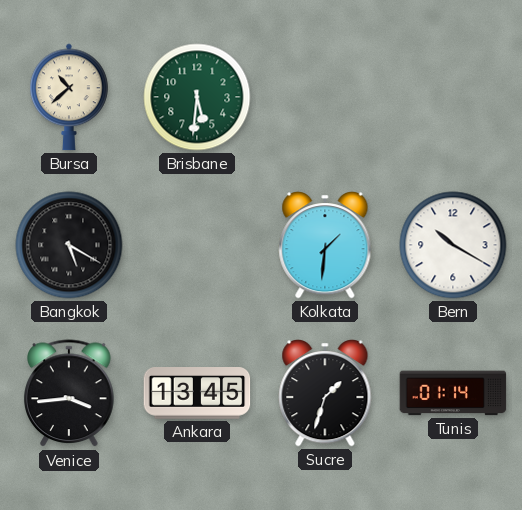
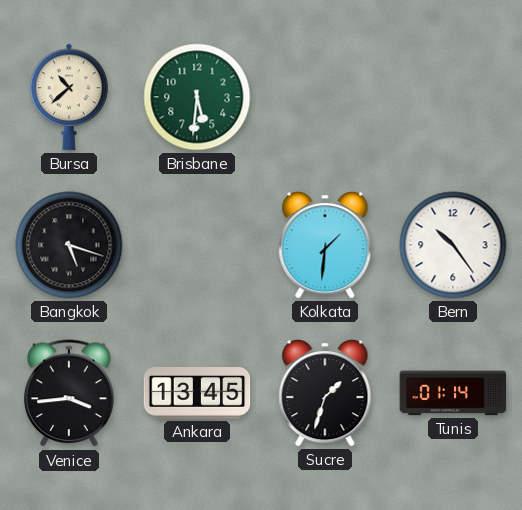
Bangkok: 5:20 -> 5:18 (69, 245)
Bern: 10:20 -> 10:24 (453, 245)
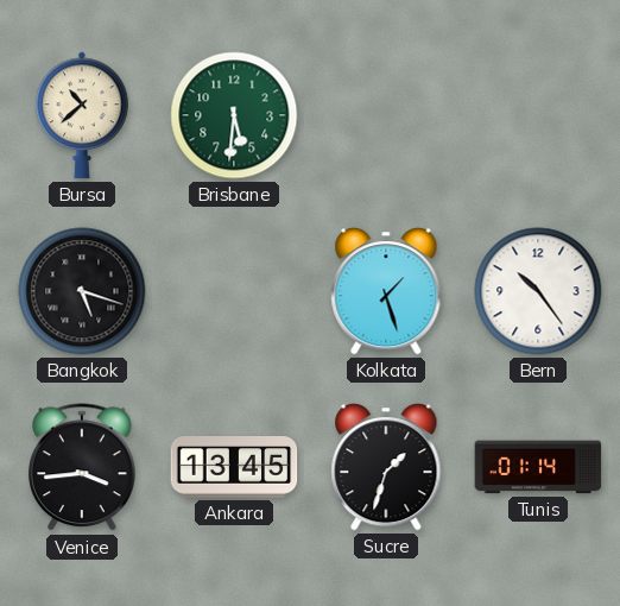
Kolkata: 1:31 -> 1:27 (386, 291)
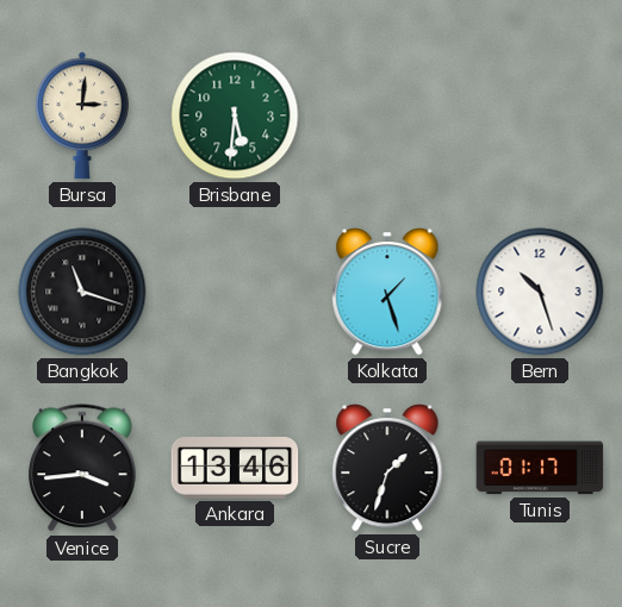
Bursa: 10:38 -> 3:01 (82, 115)
Bangkok: 5:18 -> 11:18 (82, 292)
Bern: 10:24 -> 10:27 (540, 292)
Ankara: 13:45 -> 13:46 (235, 469)
Tunis: 01:14 -> 01:17 (540, 468)
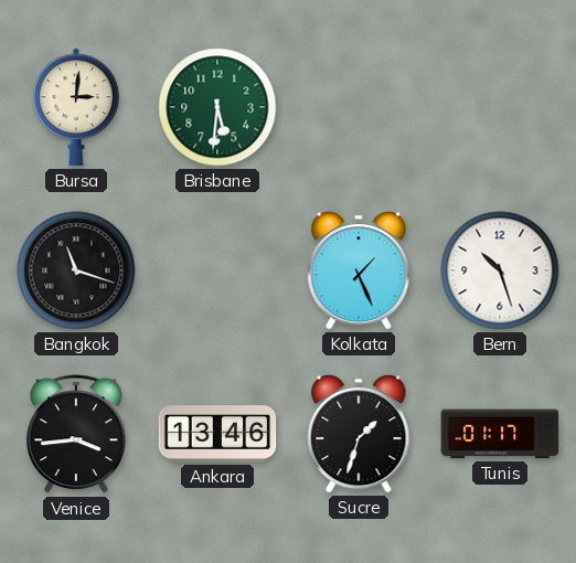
Kolkata: 1:27 -> 1:26 (359, 270)
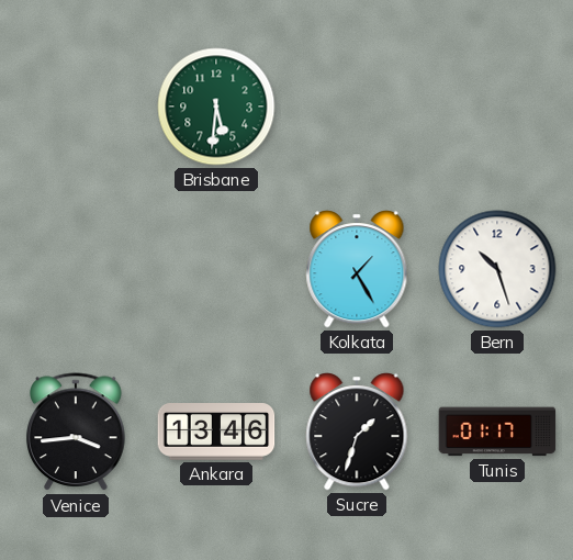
Bursa: 3:01 -> none (76, 107)
Bangkok: 11:18 -> none (76, 270)
Kolkata: 1:26 -> 1:25 (357, 269)
